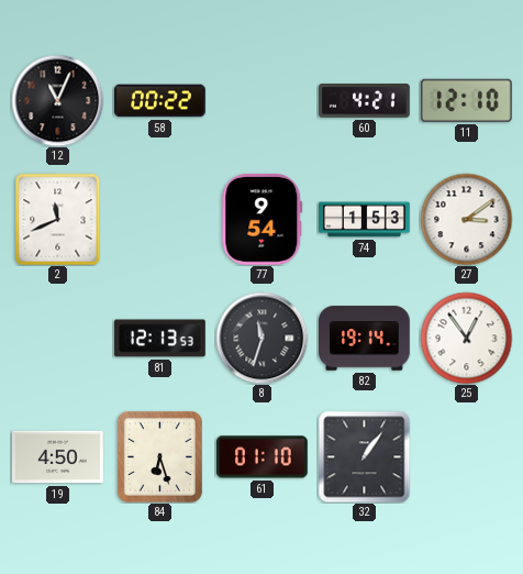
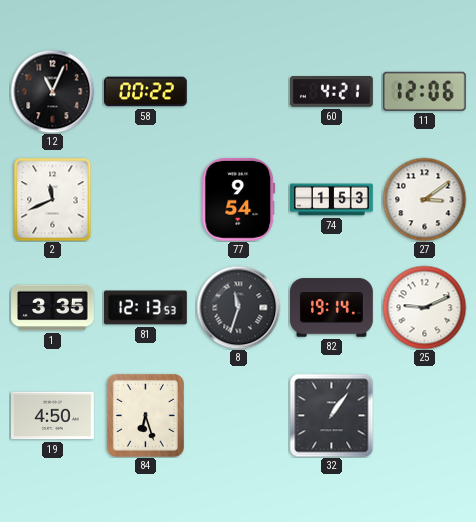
11: 12:10 -> 12:06 (424, 91)
1: none -> 3:35 (53, 308)
25: 12:54 -> 9:11 (424, 307)
61: 01:10 -> none (261, 457)
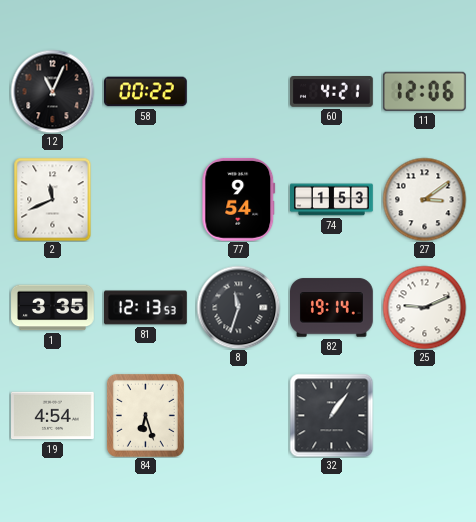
19: 4:50 -> 4:54 (53, 416)
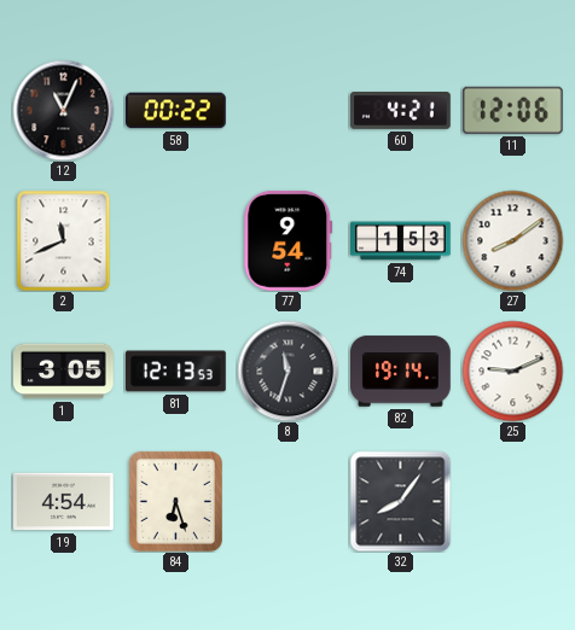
27: 3:09 -> 8:09 (512, 240)
1: 3:35 -> 3:05 (64, 372)
32: 1:06 -> 8:06 (400, 501)
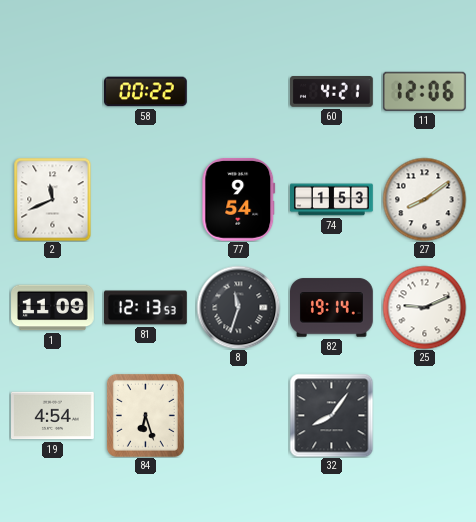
12: 11:04 -> none (63, 110)
1: 3:05 -> 11:09 (53, 308)
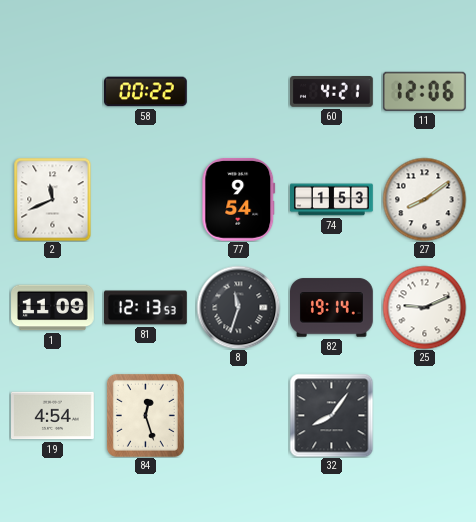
84: 6:27 -> 12:27 (145, 415)
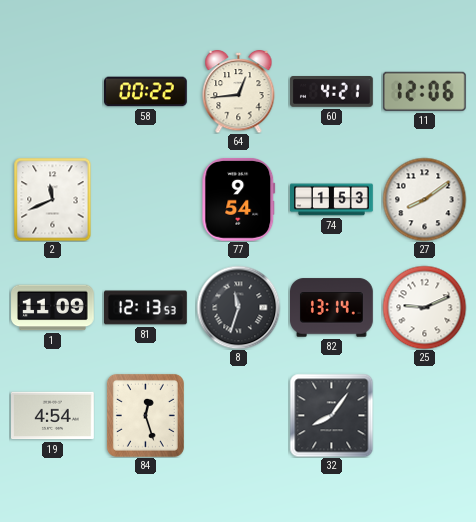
64: none -> 12:44 (239, 91)
82: 19:14 -> 13:14 (332, 308)
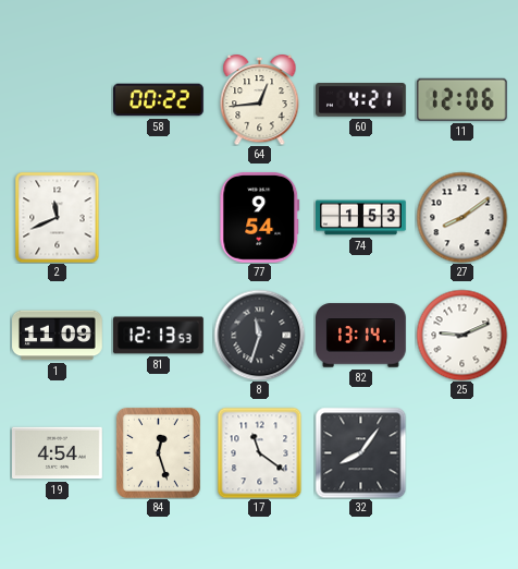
17: none -> 11:21 (260, 452)
